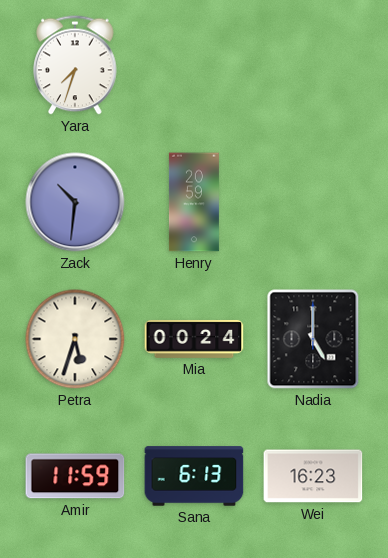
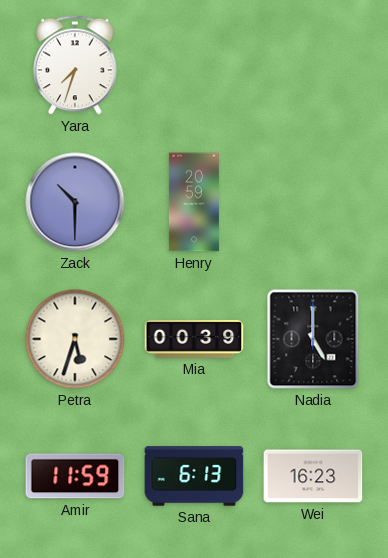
Zack: 10:31 -> 10:30 (75, 202)
Mia: 00:24 -> 00:39 (194, 339)
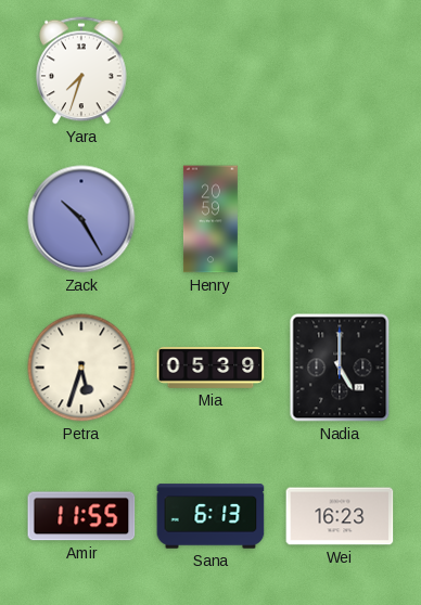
Zack: 10:30 -> 10:25 (81, 219)
Mia: 00:39 -> 05:39 (210, 368)
Amir: 11:59 -> 11:55 (81, 516)
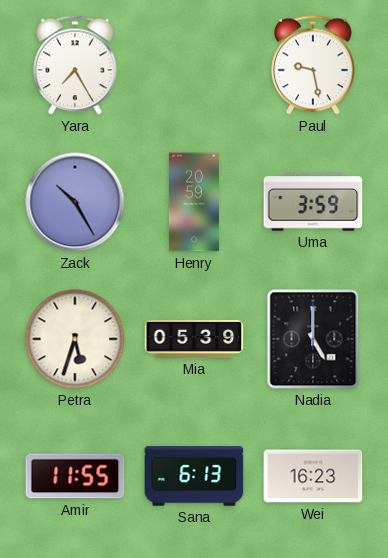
Yara: 7:33 -> 7:25 (75, 65)
Paul: none -> 9:28 (313, 65)
Uma: none -> 3:59 (313, 202)
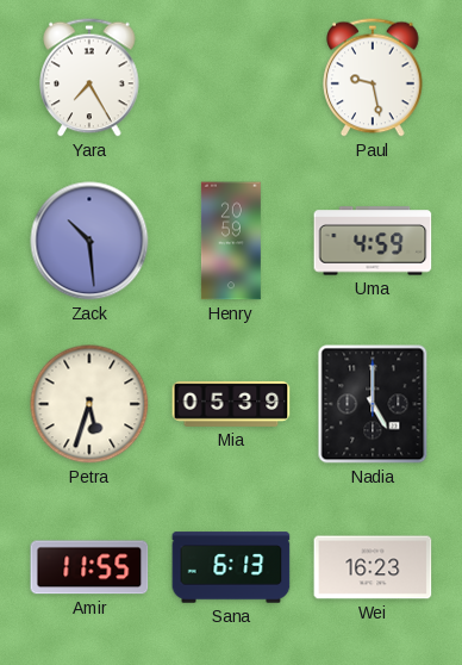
Zack: 10:25 -> 10:29 (89, 241)
Uma: 3:59 -> 4:59 (373, 241)
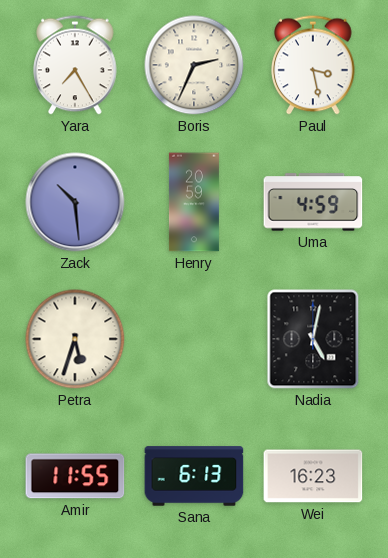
Boris: none -> 2:34 (194, 65)
Paul: 9:28 -> 3:28 (313, 65)
Mia: 05:39 -> none (231, 404)
Nadia: 5:00 -> 5:02 (313, 339)
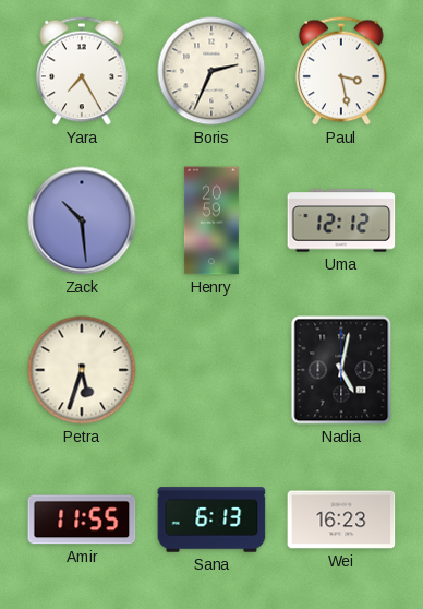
Uma: 4:59 -> 12:12 (341, 220)
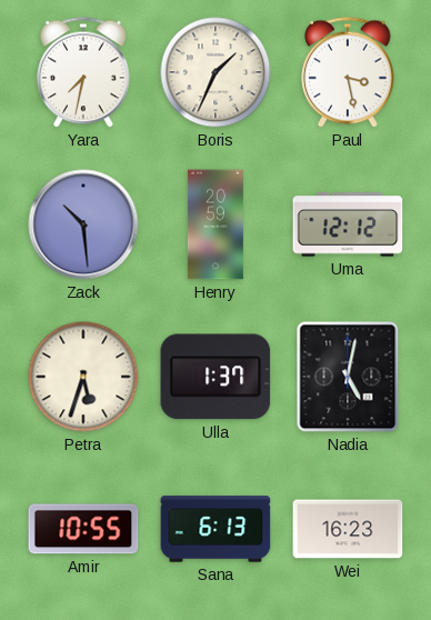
Yara: 7:25 -> 7:32 (83, 72)
Boris: 2:34 -> 1:34 (215, 72)
Ulla: none -> 1:37 (215, 377)
Amir: 11:55 -> 10:55 (83, 529)
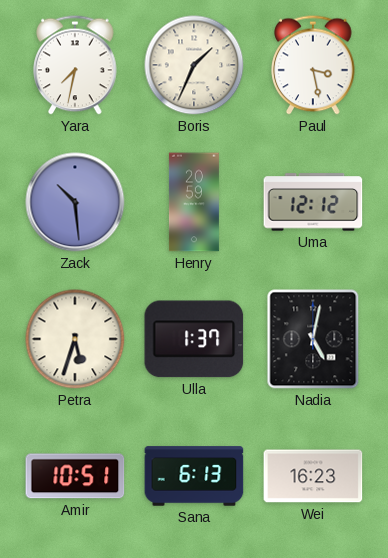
Amir: 10:55 -> 10:51 (75, 476)
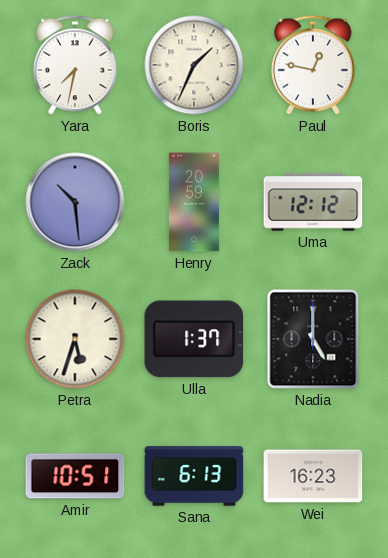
Paul: 3:28 -> 12:47 (313, 65)
Nadia: 5:02 -> 5:00 (313, 339)
